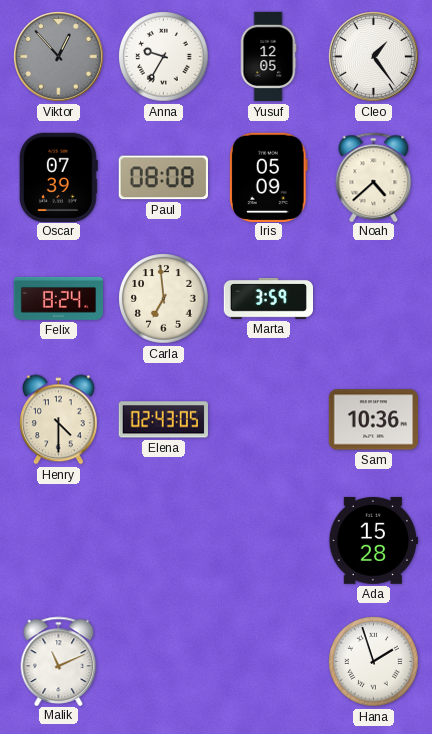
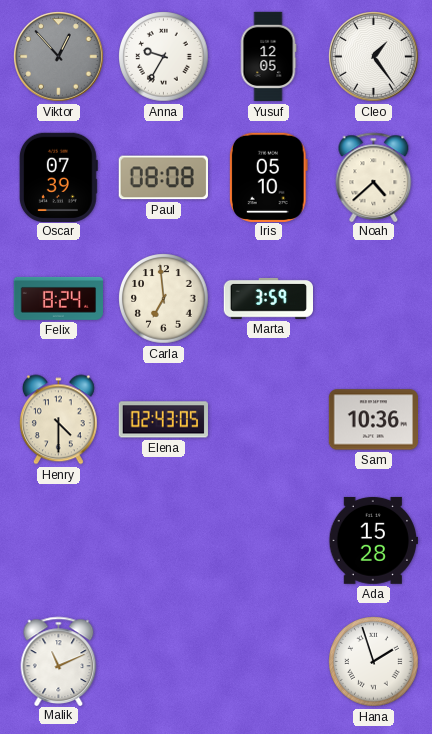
Iris: 05:09 -> 05:10 (268, 177)
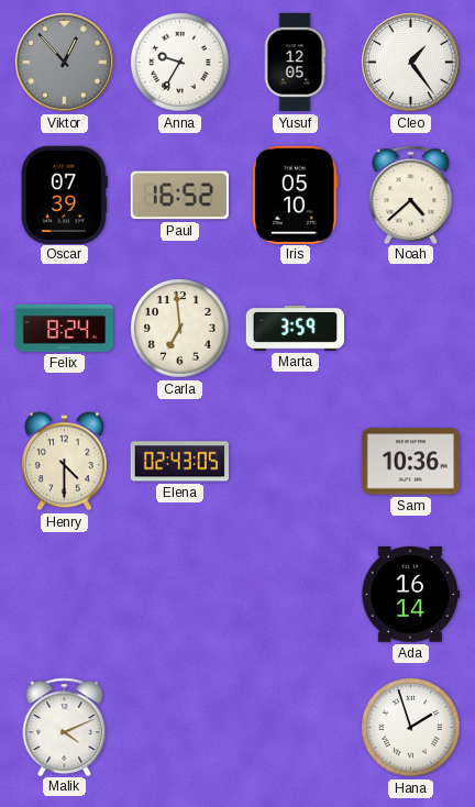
Paul: 08:08 -> 16:52 (179, 196)
Ada: 15:28 -> 16:14 (410, 594)
Malik: 11:11 -> 4:11 (65, 727)
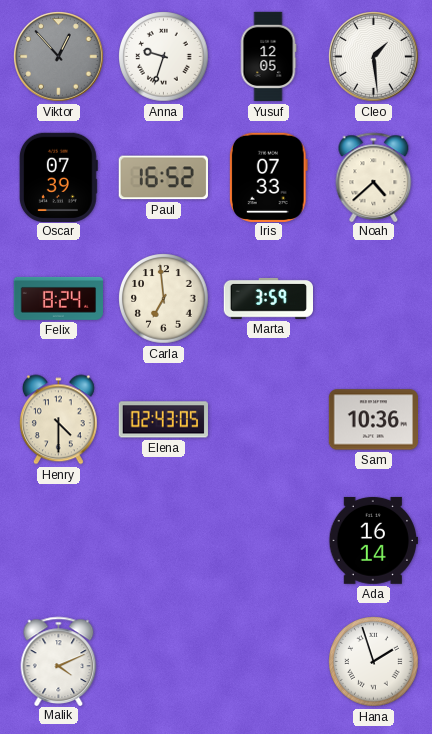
Anna: 9:35 -> 9:33 (164, 57)
Cleo: 1:24 -> 1:29 (374, 57)
Iris: 05:10 -> 07:33 (268, 177)
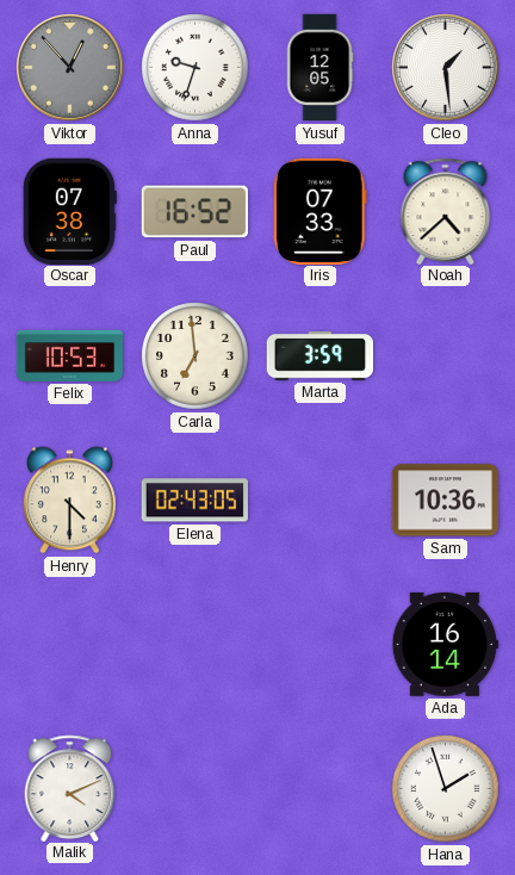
Oscar: 07:39 -> 07:38 (69, 211)
Felix: 8:24 -> 10:53 (69, 355)
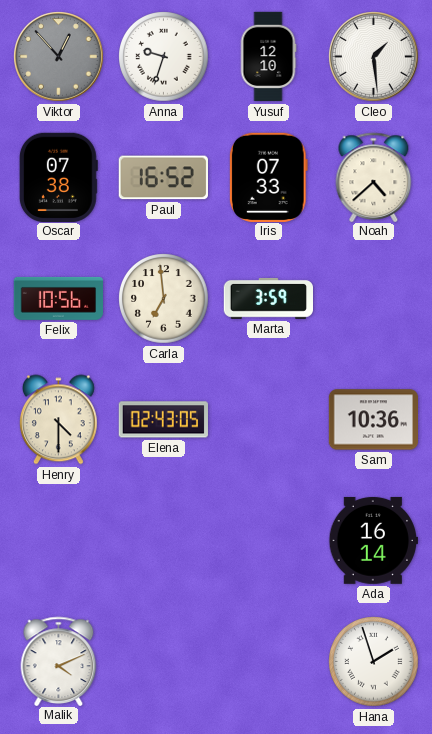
Yusuf: 12:05 -> 12:10 (268, 57)
Felix: 10:53 -> 10:56 (58, 298)
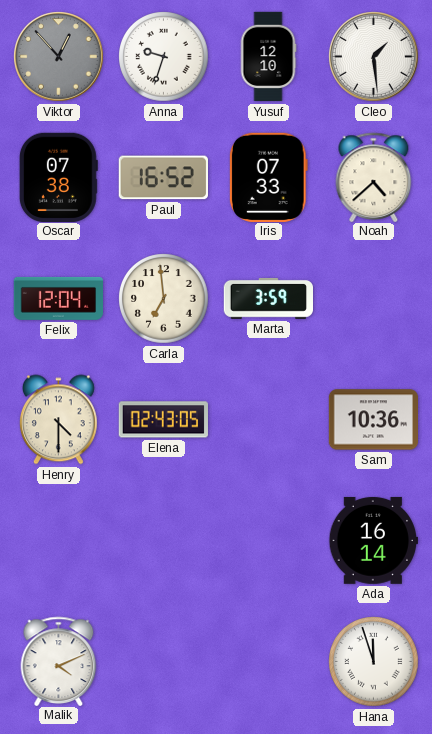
Felix: 10:56 -> 12:04 (58, 298)
Hana: 1:57 -> 11:57 (374, 662)
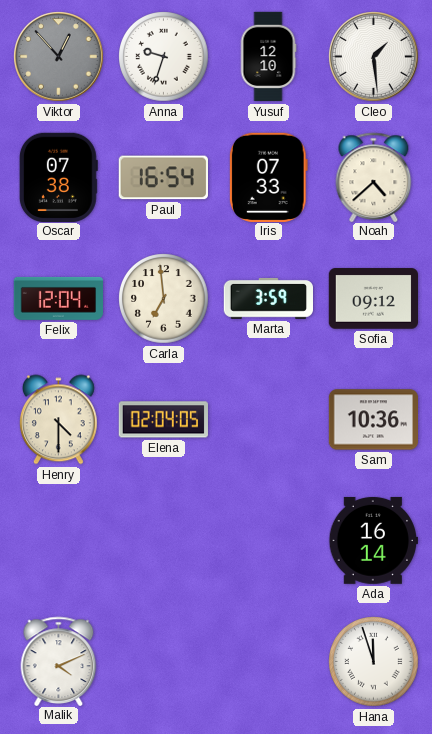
Paul: 16:52 -> 16:54 (163, 178)
Sofia: none -> 09:12 (373, 299)
Elena: 02:43 -> 02:04 (163, 420)
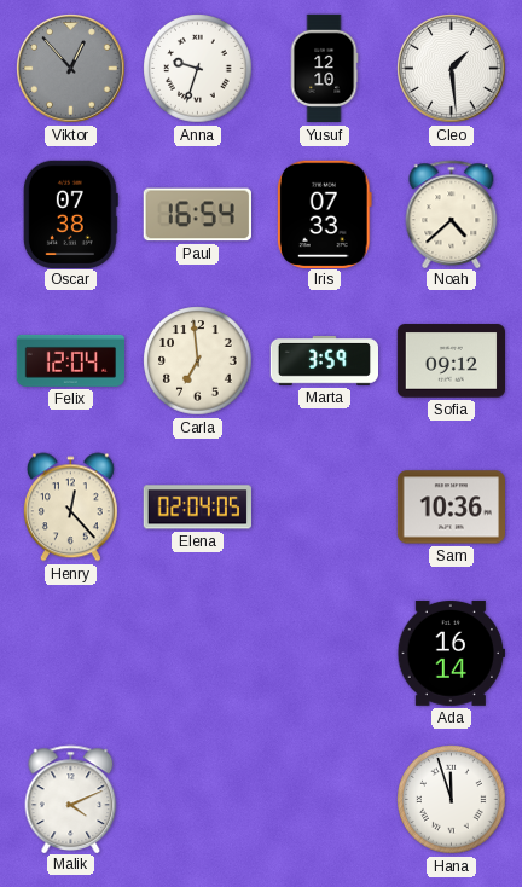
Henry: 4:30 -> 12:23 (70, 508)
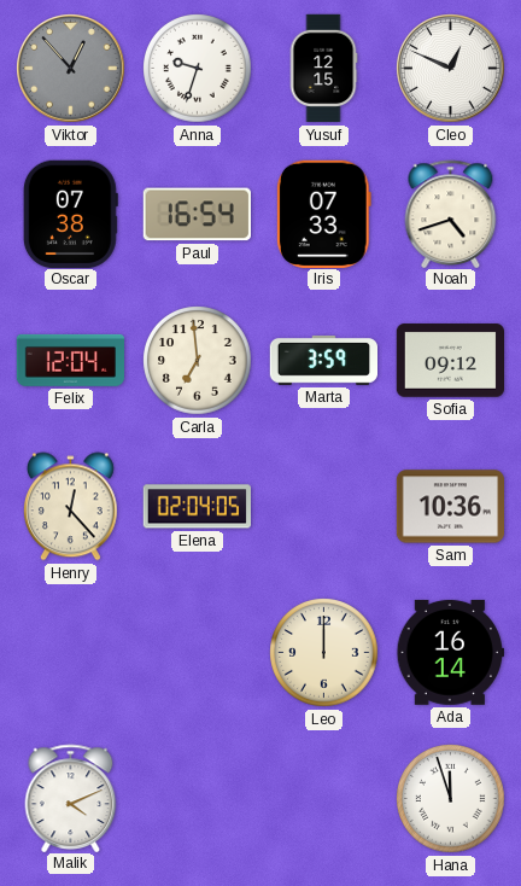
Yusuf: 12:10 -> 12:15 (323, 69)
Cleo: 1:29 -> 12:49 (451, 69)
Noah: 4:38 -> 4:42 (451, 214)
Leo: none -> 12:00 (324, 653)
